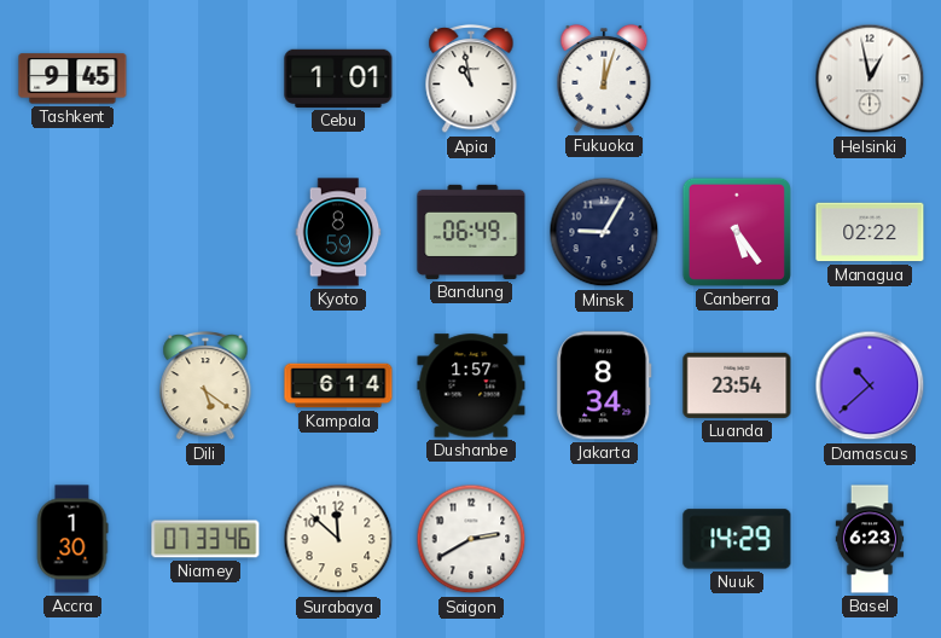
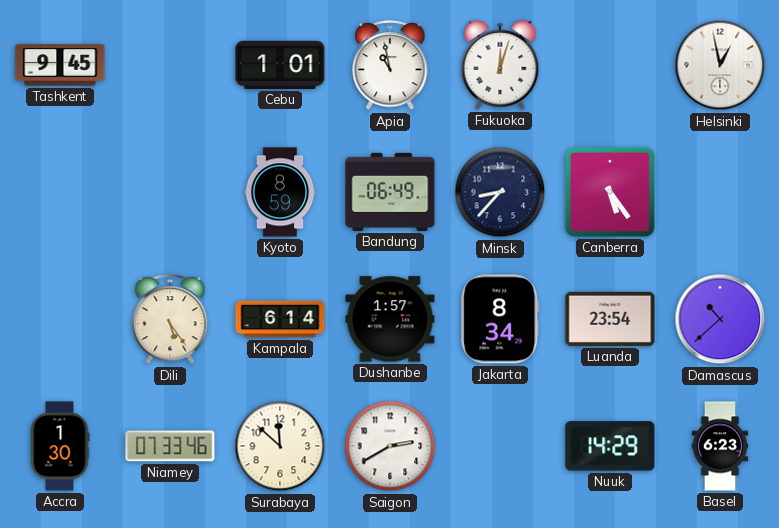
Minsk: 9:05 -> 8:37 (500, 192)
Managua: 02:22 -> none (870, 232)
Dili: 5:21 -> 5:24 (170, 320)
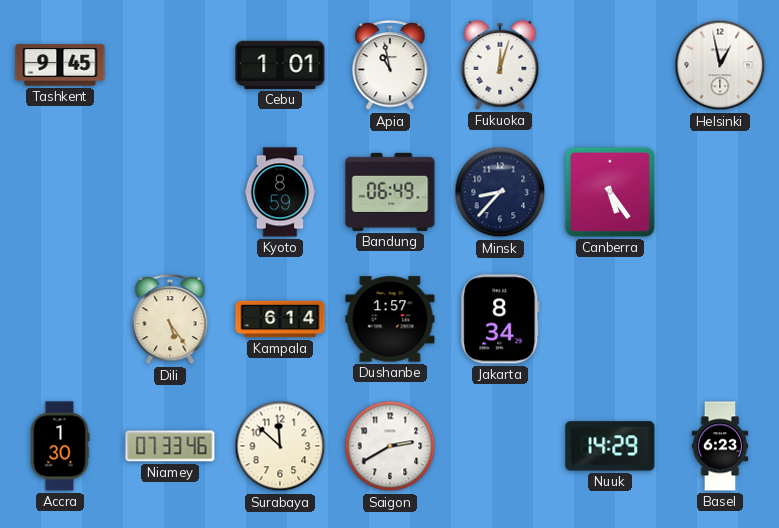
Luanda: 23:54 -> none (610, 319)
Damascus: 10:38 -> none (720, 319)
